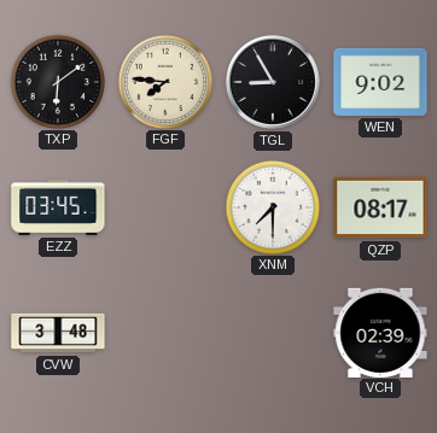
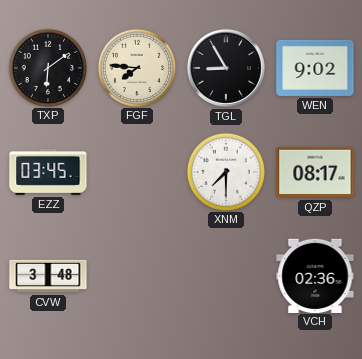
VCH: 02:39 -> 02:36 (315, 275)
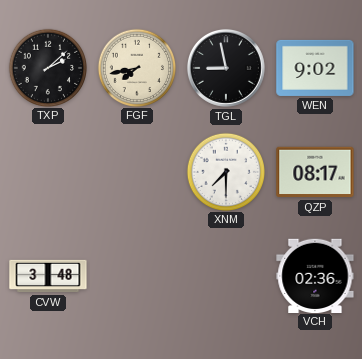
TXP: 6:09 -> 2:08 (47, 67)
FGF: 7:46 -> 7:43 (136, 67)
TGL: 8:55 -> 8:58 (226, 68)
EZZ: 03:45 -> none (48, 172)
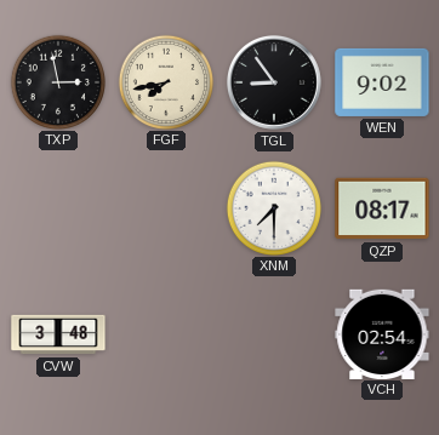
TXP: 2:08 -> 2:58 (57, 81)
TGL: 8:58 -> 8:54 (274, 82)
VCH: 02:36 -> 02:54 (382, 333)
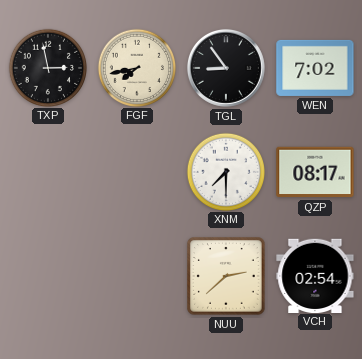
WEN: 9:02 -> 7:02 (315, 68)
CVW: 3:48 -> none (58, 334)
NUU: none -> 2:38 (226, 276)
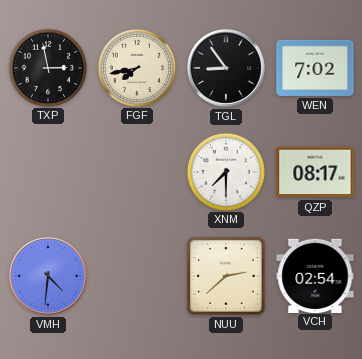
VMH: none -> 4:31 (48, 276)
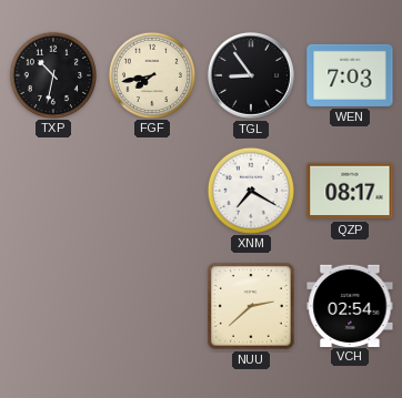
TXP: 2:58 -> 10:32 (52, 74)
WEN: 7:02 -> 7:03 (350, 75)
XNM: 7:30 -> 7:20 (250, 190)
VMH: 4:31 -> none (48, 276)
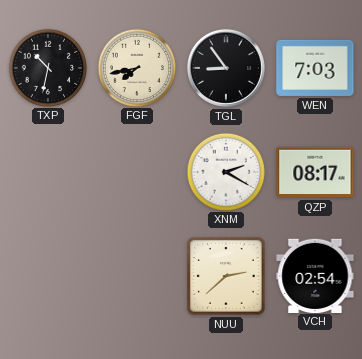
XNM: 7:20 -> 2:20 (225, 171)
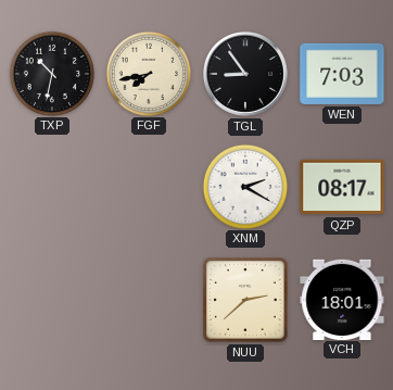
VCH: 02:54 -> 18:01 (342, 299)
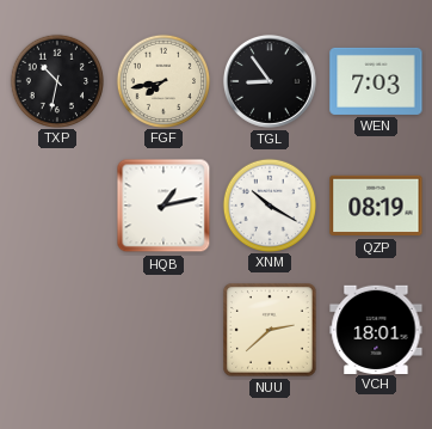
HQB: none -> 1:13 (163, 206)
XNM: 2:20 -> 10:20 (269, 204)
QZP: 08:17 -> 08:19 (376, 206)
